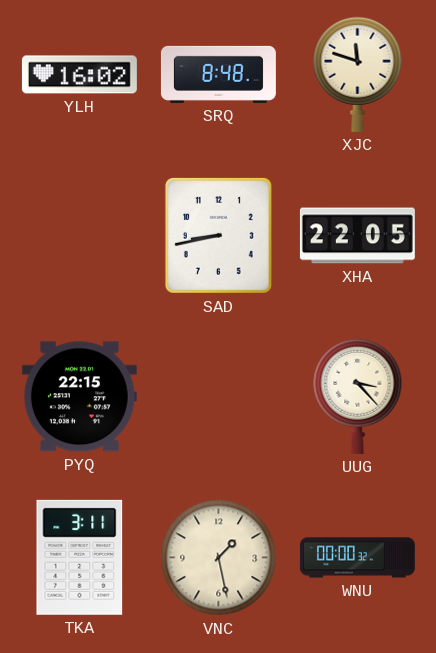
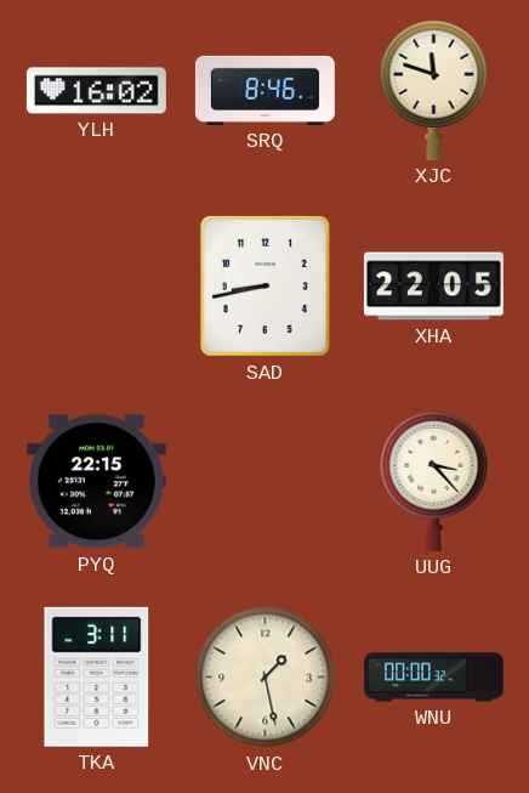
SRQ: 8:48 -> 8:46 (264, 90)
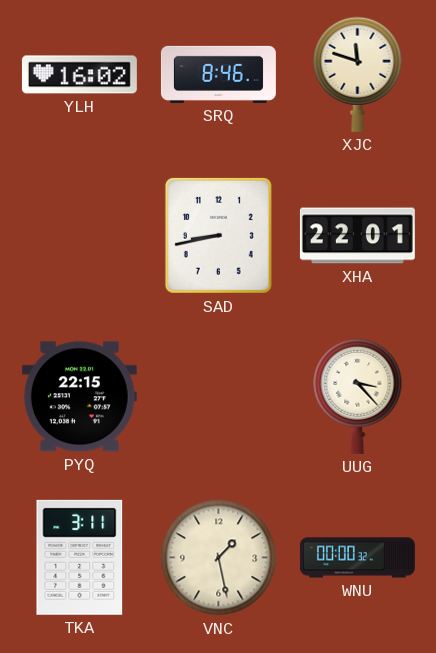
XHA: 22:05 -> 22:01 (357, 236)
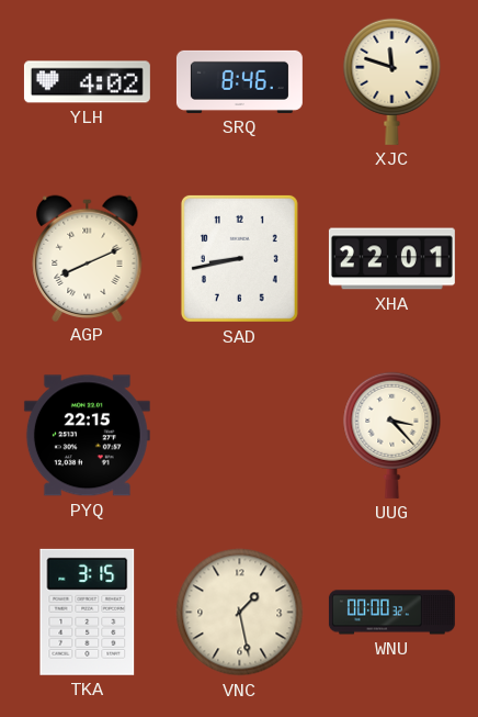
YLH: 16:02 -> 4:02 (87, 82)
AGP: none -> 8:11 (88, 258)
TKA: 3:11 -> 3:15 (88, 612)
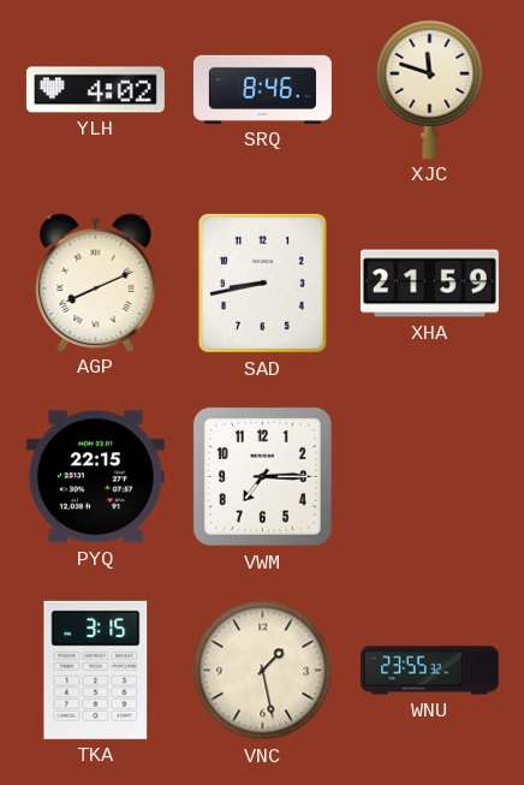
XHA: 22:01 -> 21:59 (429, 284)
VWM: none -> 7:15 (262, 476)
UUG: 3:23 -> none (392, 435)
WNU: 00:00 -> 23:55 (429, 671)
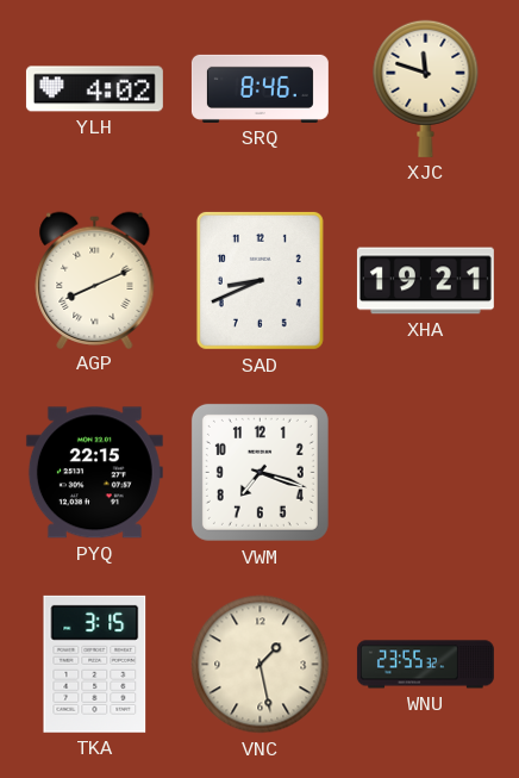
SAD: 8:43 -> 8:41 (259, 280)
XHA: 21:59 -> 19:21 (425, 281)
VWM: 7:15 -> 7:18 (259, 472)
